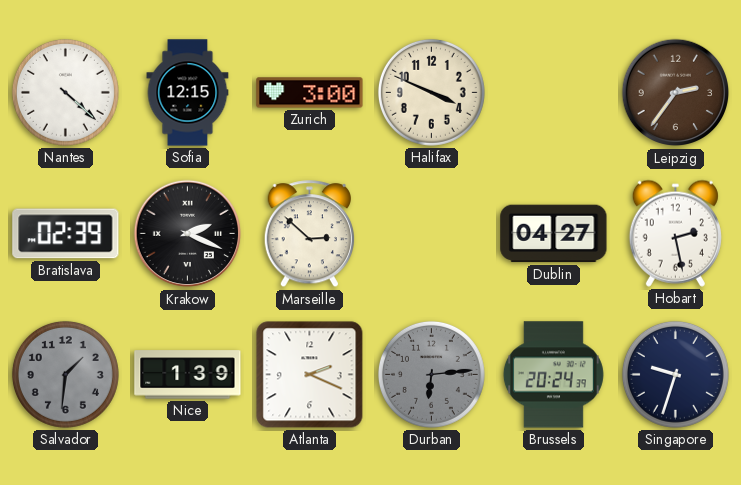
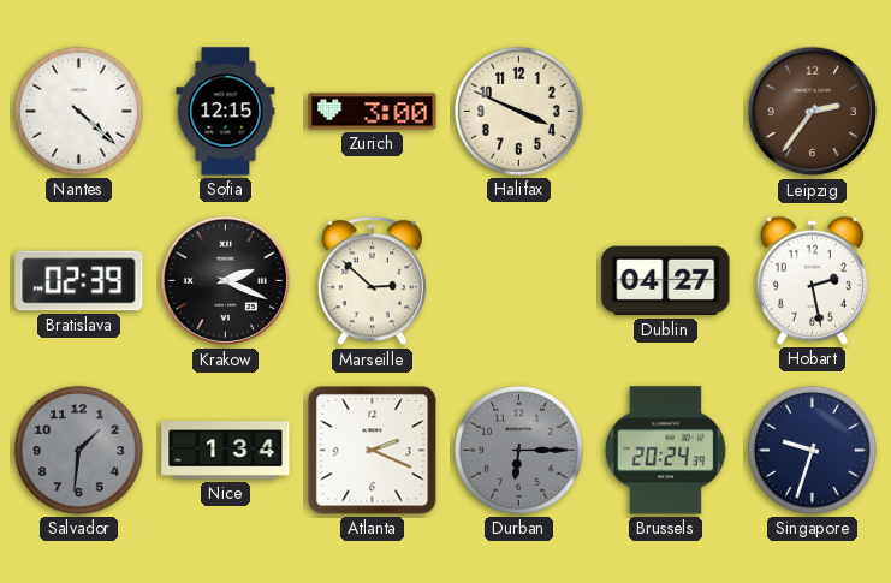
Nice: 1:39 -> 1:34 (226, 451)
Durban: 6:14 -> 6:15 (518, 450)
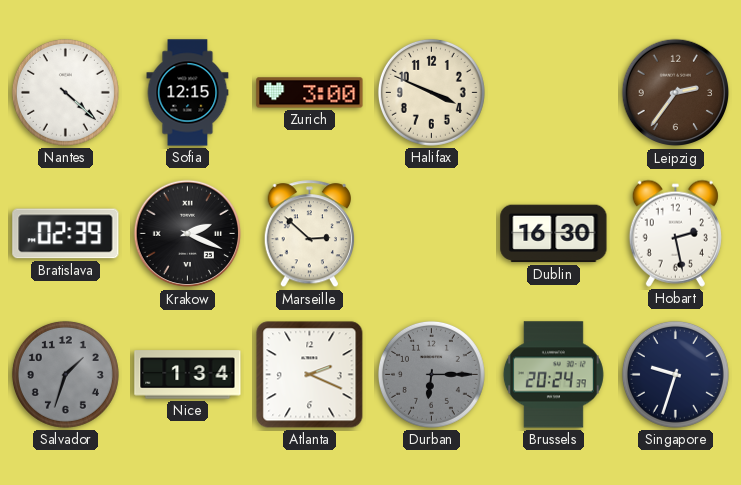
Dublin: 04:27 -> 16:30 (554, 234)
Salvador: 1:31 -> 1:33 (65, 374)
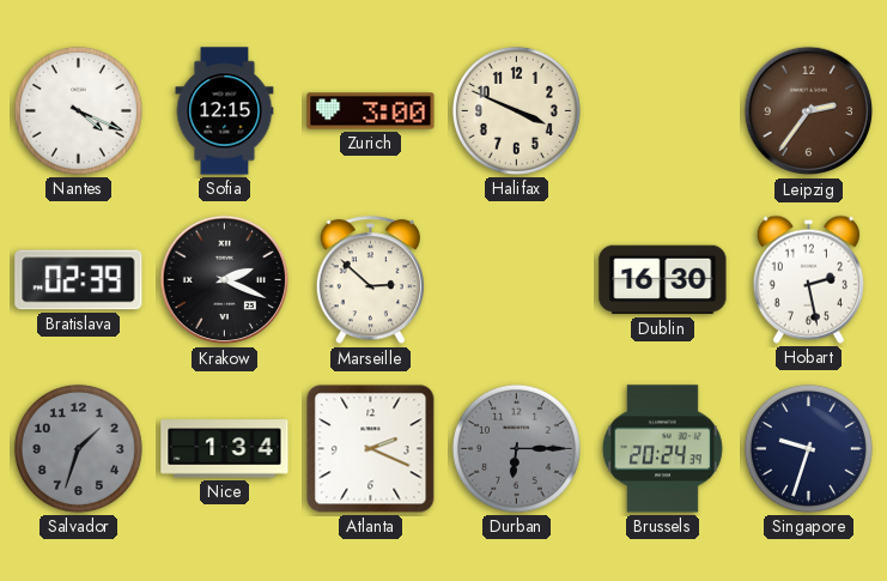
Nantes: 4:22 -> 4:19 (78, 110)
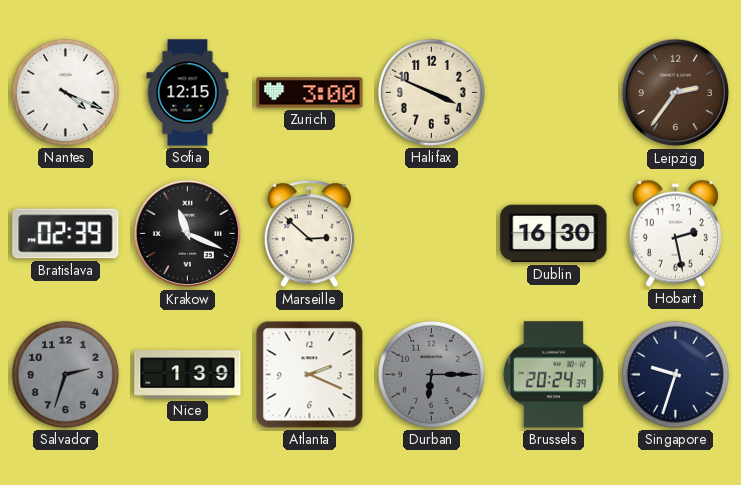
Krakow: 2:19 -> 11:19 (188, 234)
Salvador: 1:33 -> 2:33 (65, 374)
Nice: 1:34 -> 1:39 (188, 375)
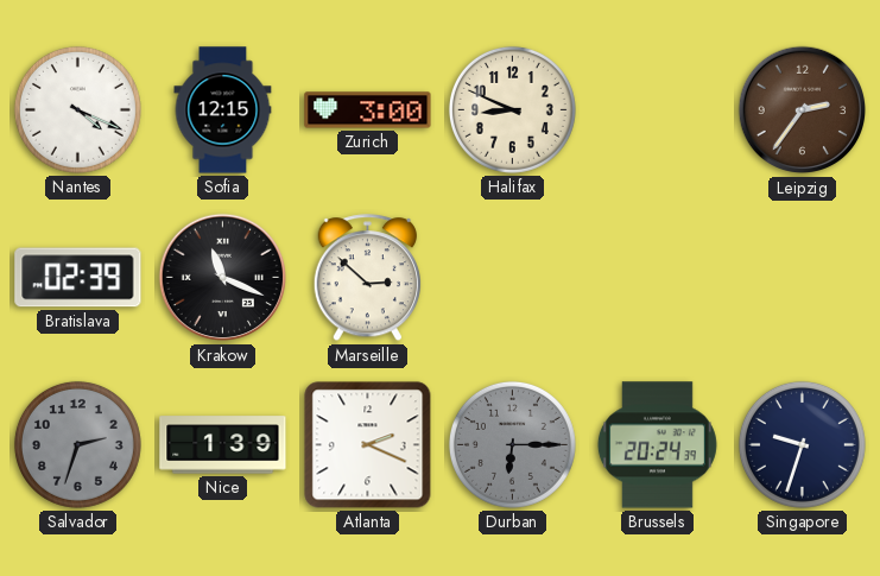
Halifax: 3:49 -> 8:49 (512, 109)
Dublin: 16:30 -> none (554, 234)
Hobart: 2:28 -> none (675, 233)
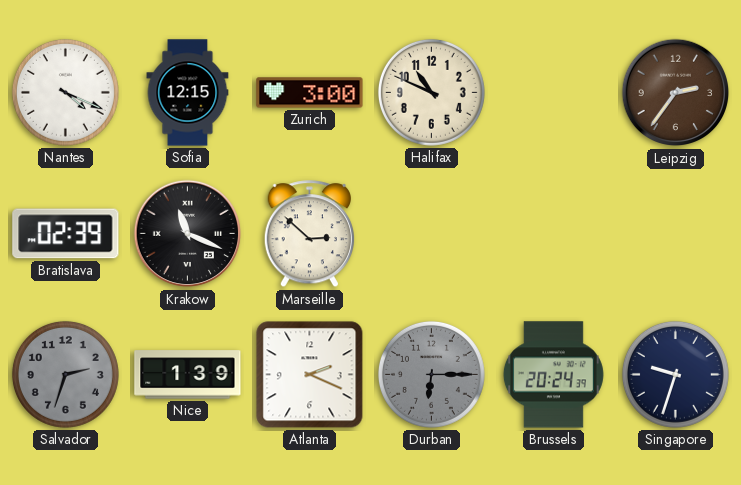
Halifax: 8:49 -> 10:49 (431, 92)
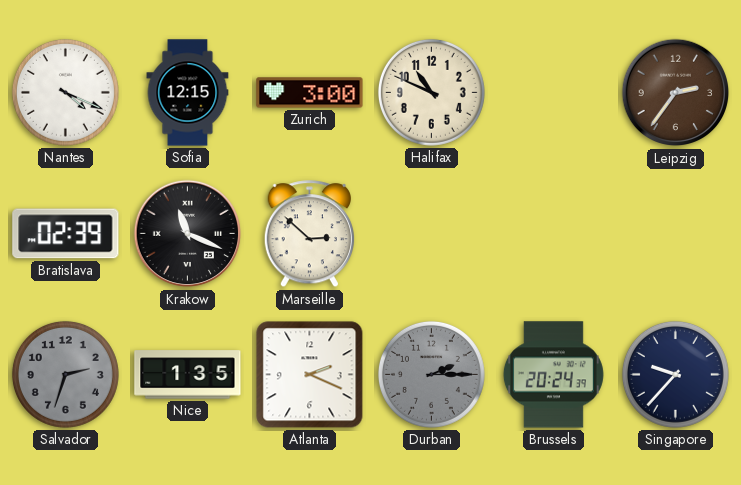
Nice: 1:39 -> 1:35 (188, 375)
Durban: 6:15 -> 2:15 (431, 374)
Singapore: 9:33 -> 9:37 (675, 374)
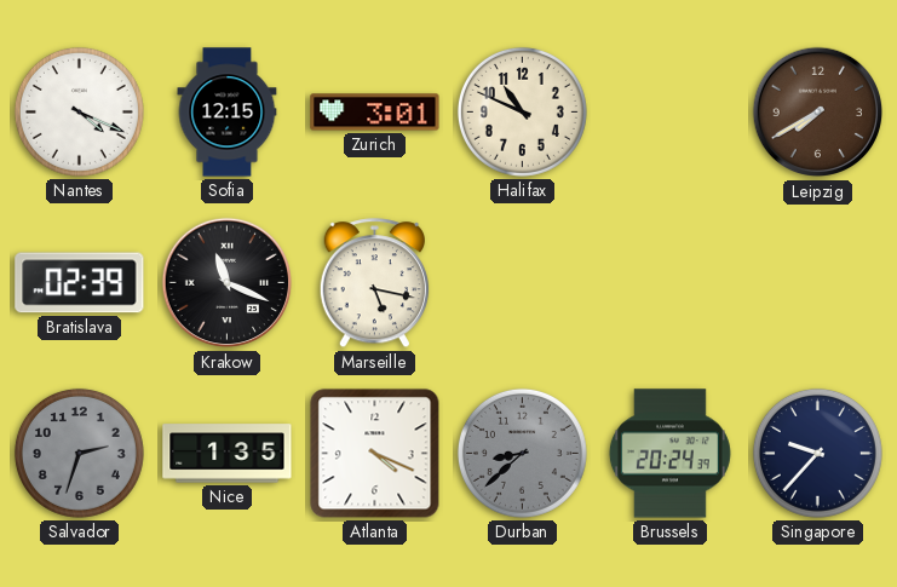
Zurich: 3:00 -> 3:01 (375, 113)
Leipzig: 2:36 -> 7:40 (818, 113)
Marseille: 2:52 -> 5:17 (374, 283)
Atlanta: 2:19 -> 4:19 (375, 454)
Durban: 2:15 -> 8:38 (522, 453)
